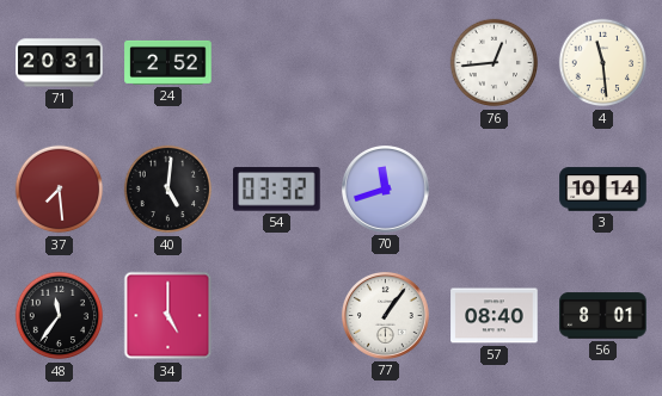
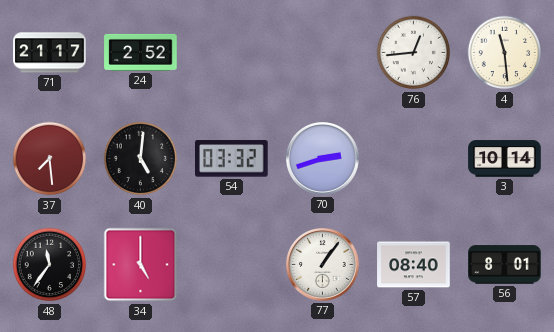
71: 20:31 -> 21:17 (50, 53)
70: 11:42 -> 2:42 (323, 159)
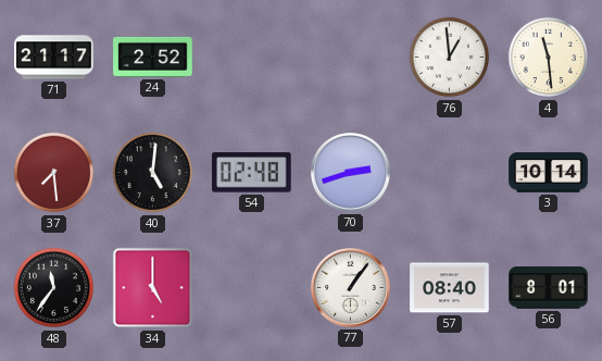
76: 12:44 -> 12:59 (450, 58)
54: 03:32 -> 02:48 (252, 173)
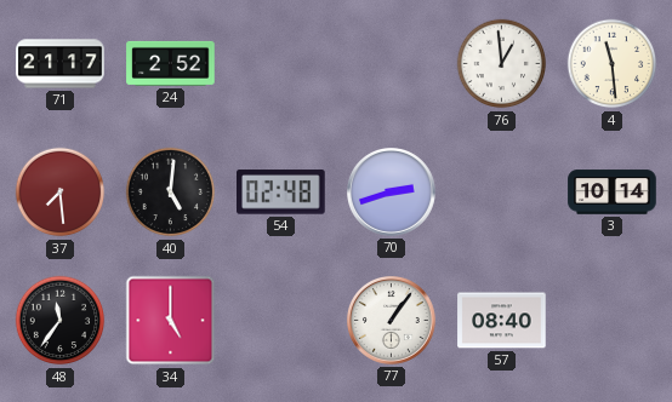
56: 8:01 -> none (549, 288)
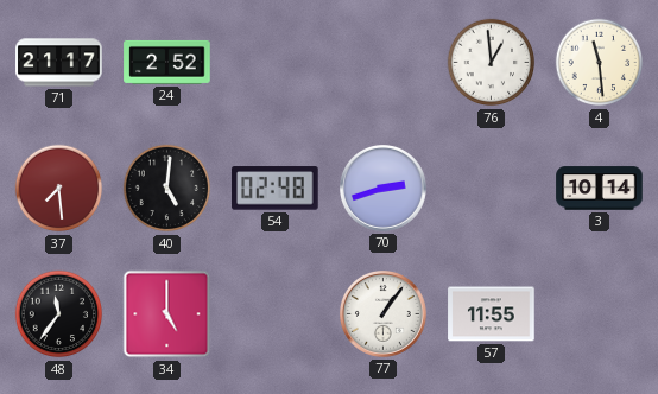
57: 08:40 -> 11:55 (492, 314)
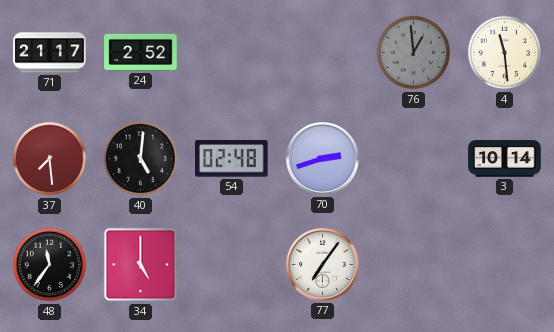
76 dial: white -> grey (414, 53)
77: 1:06 -> 7:06 (323, 265)
57: 11:55 -> none (492, 314)
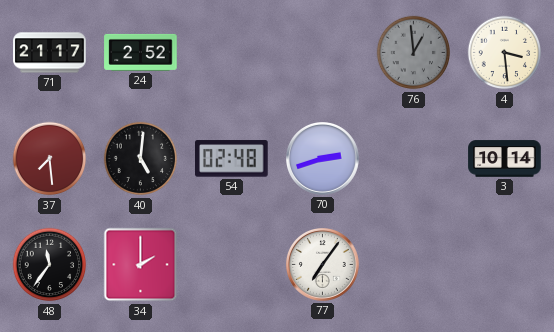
4: 11:29 -> 3:29 (505, 53)
34: 5:00 -> 2:00 (141, 265)
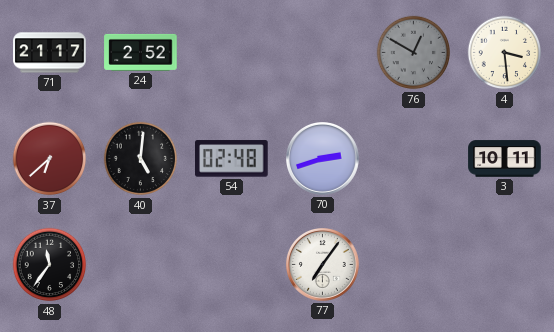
76: 12:59 -> 12:50 (414, 53)
37: 7:29 -> 6:38 (50, 159)
3: 10:14 -> 10:11 (505, 159)
34: 2:00 -> none (141, 265)
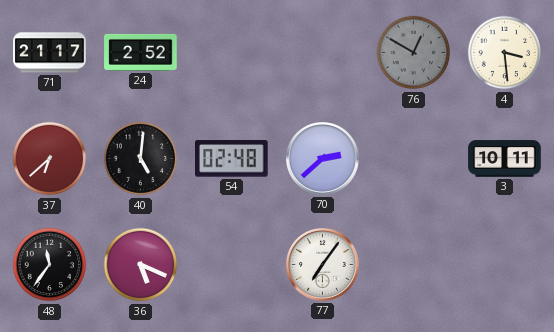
70: 2:42 -> 2:38 (323, 159)
36: none -> 5:19 (141, 265)
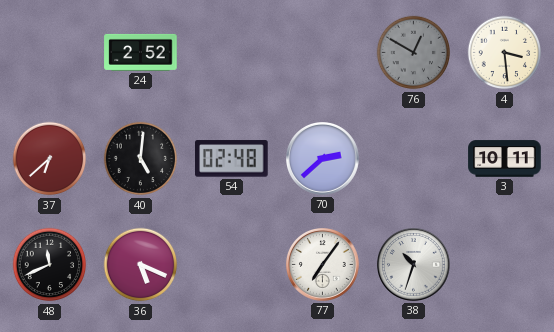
71: 21:17 -> none (50, 53)
48: 11:36 -> 11:41 (50, 265)
38: none -> 10:33 (414, 265)
